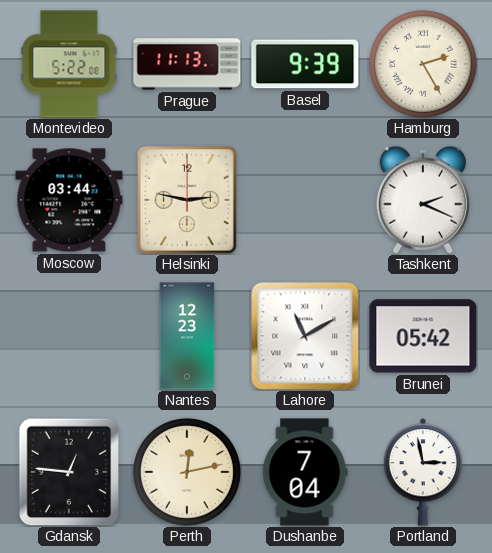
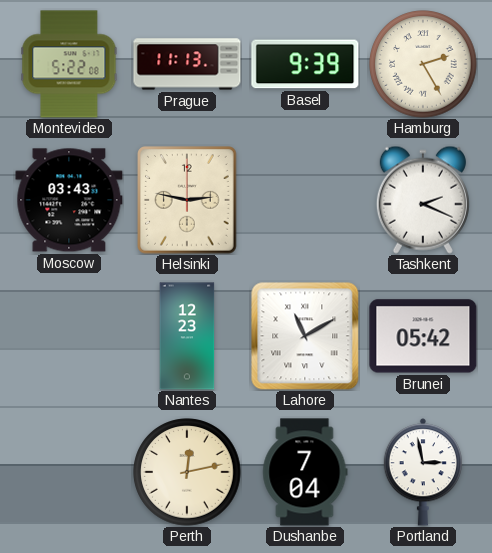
Moscow: 03:44 -> 03:43 (69, 200)
Gdansk: 12:46 -> none (69, 472)
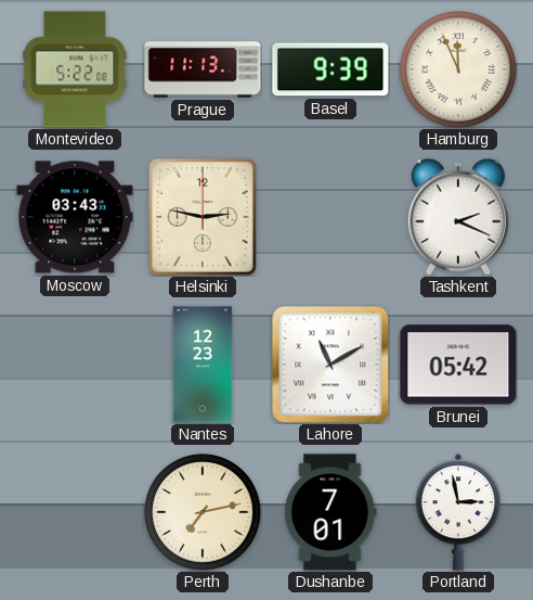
Hamburg: 2:25 -> 11:56 (458, 69)
Perth: 12:13 -> 7:13 (203, 512)
Dushanbe: 7:04 -> 7:01 (330, 512)
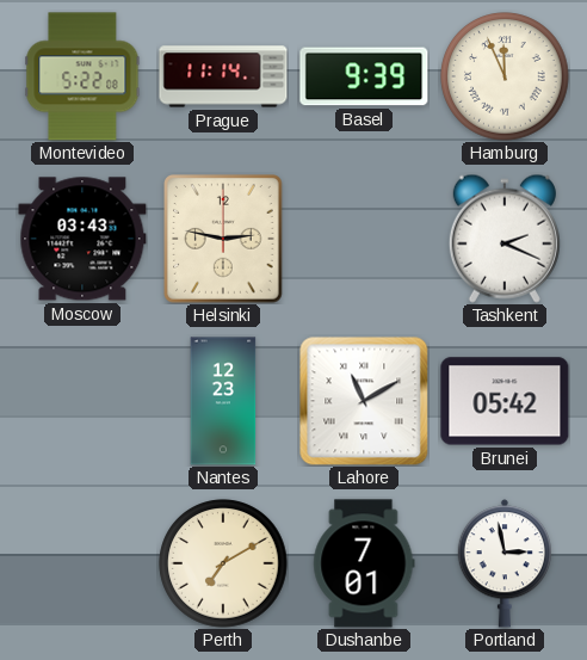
Prague: 11:13 -> 11:14 (223, 76)
Perth: 7:13 -> 7:10 (223, 563)
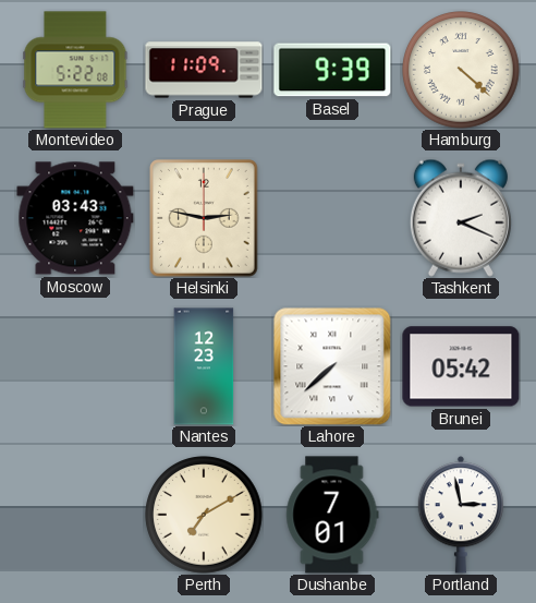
Prague: 11:14 -> 11:09 (204, 70)
Hamburg: 11:56 -> 4:22 (461, 70)
Lahore: 11:10 -> 7:38 (332, 366)
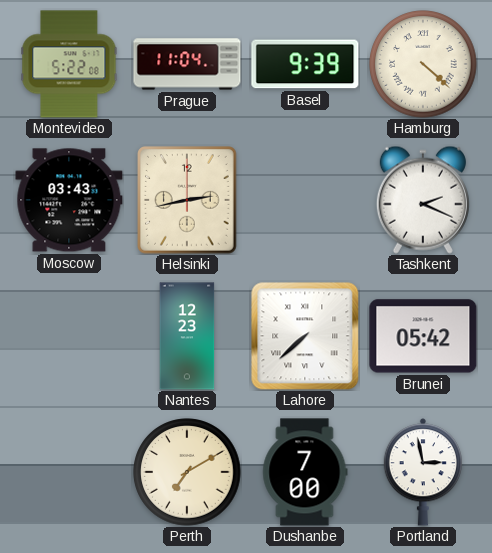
Prague: 11:09 -> 11:04 (187, 64)
Helsinki: 2:47 -> 2:43 (188, 200)
Dushanbe: 7:01 -> 7:00 (305, 472)
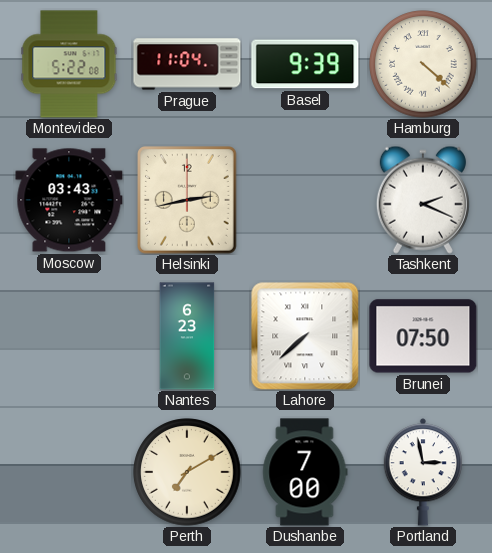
Nantes: 12:23 -> 6:23 (187, 336)
Brunei: 05:42 -> 07:50 (423, 336)
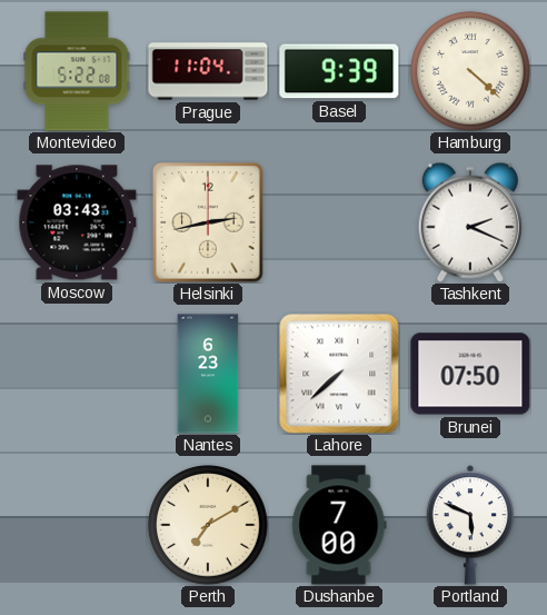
Portland: 2:58 -> 5:49 (469, 525)
